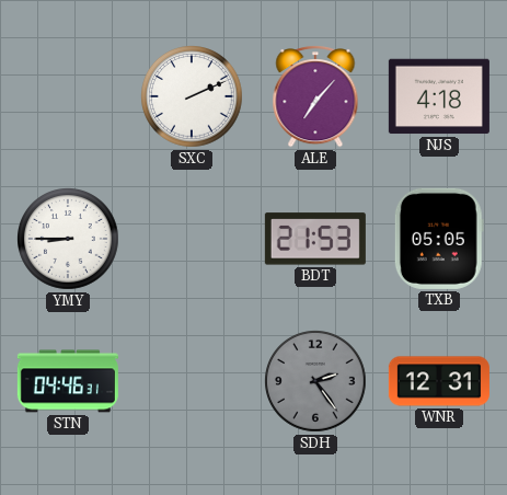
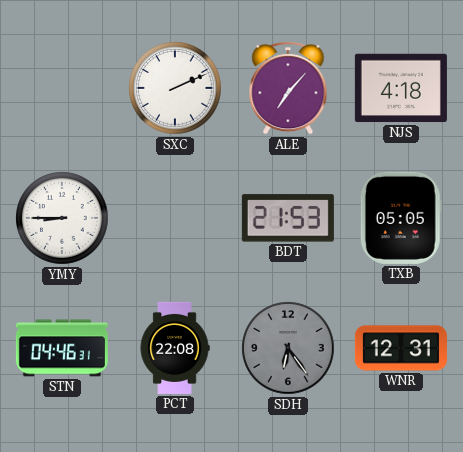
PCT: none -> 22:08 (175, 348)
SDH: 2:24 -> 6:24 (289, 349)
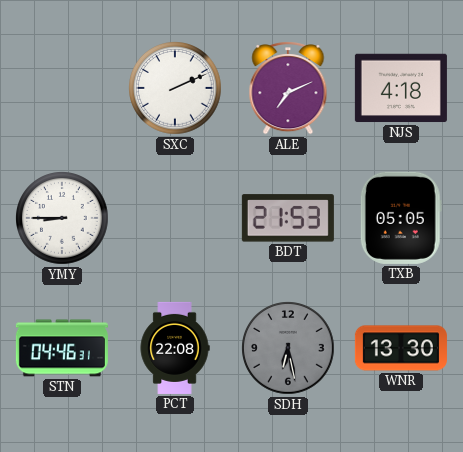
ALE: 7:07 -> 7:11 (288, 89)
SDH: 6:24 -> 6:28 (289, 349)
WNR: 12:31 -> 13:30 (401, 348)
